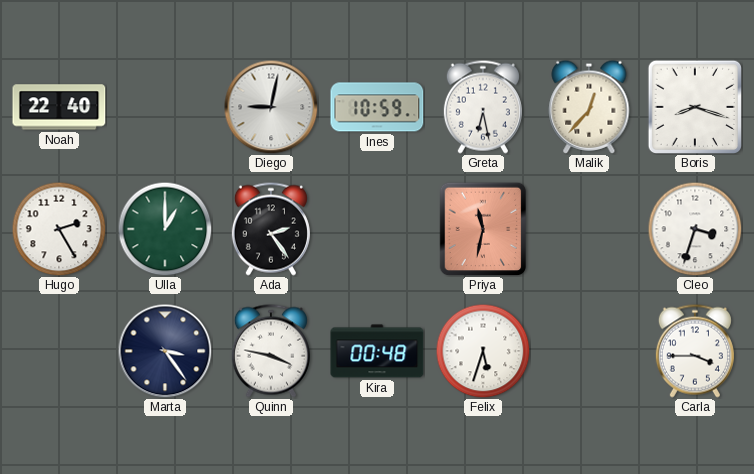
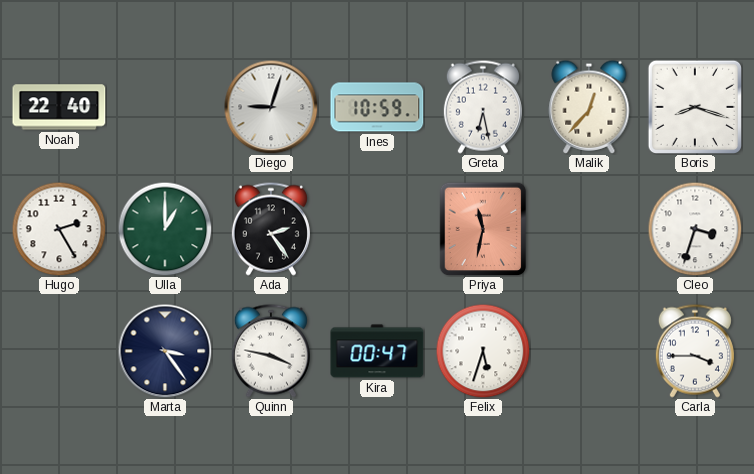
Diego: 9:02 -> 9:03 (271, 107)
Kira: 00:48 -> 00:47 (377, 351)
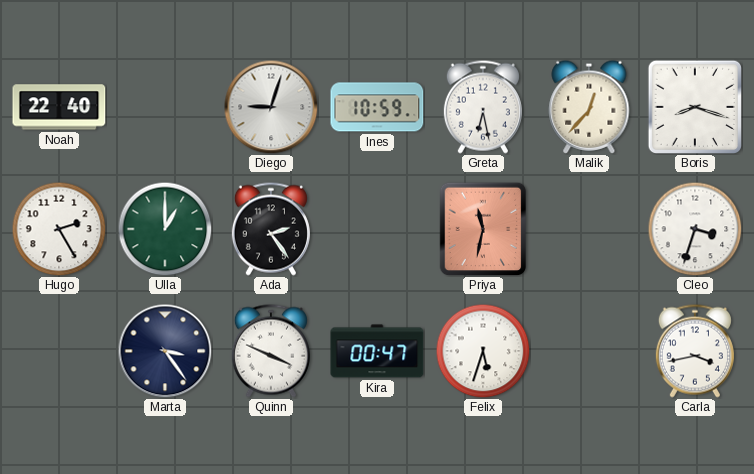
Quinn: 3:47 -> 3:49 (271, 351)
Carla: 3:45 -> 3:43 (695, 351)
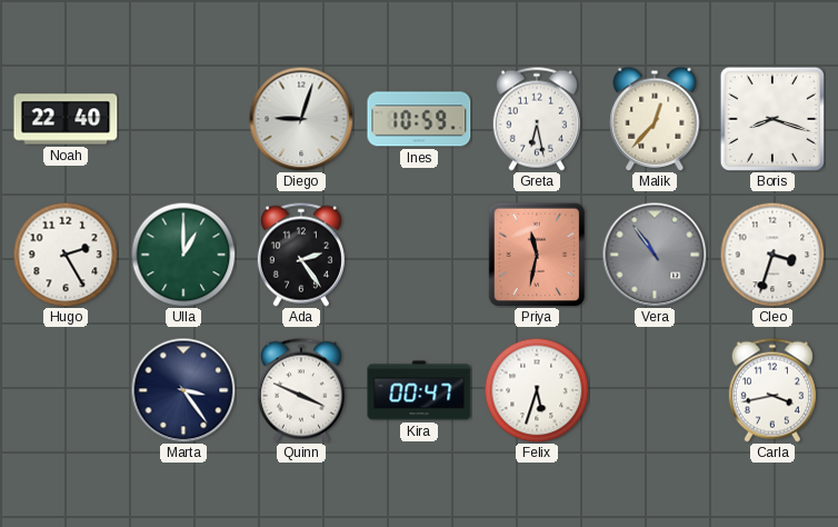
Vera: none -> 10:54 (655, 255)
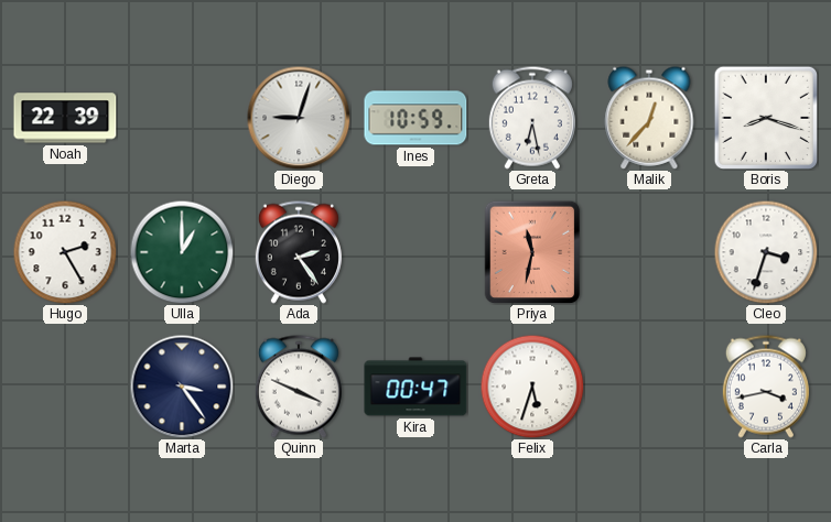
Noah: 22:40 -> 22:39 (65, 118)
Vera: 10:54 -> none (655, 255)
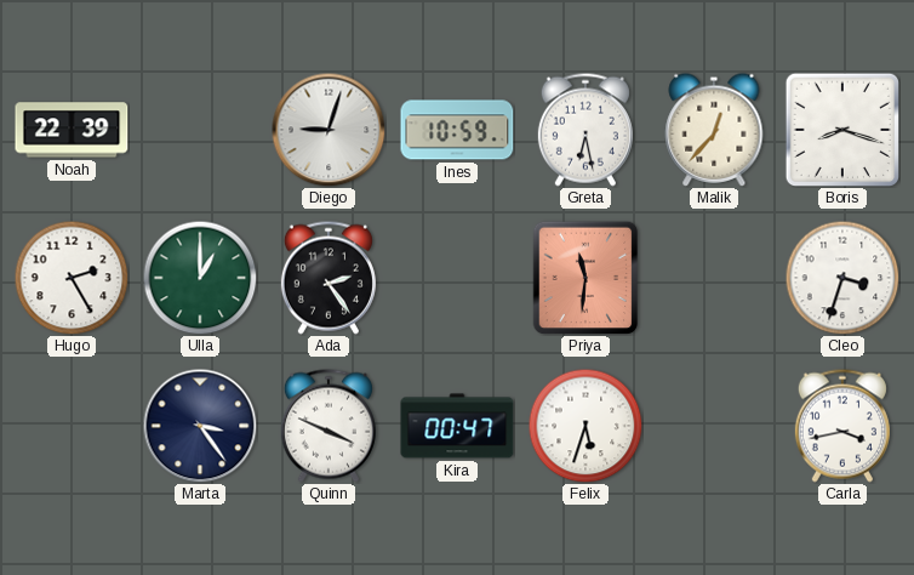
Priya: 11:32 -> 11:31 (585, 278)
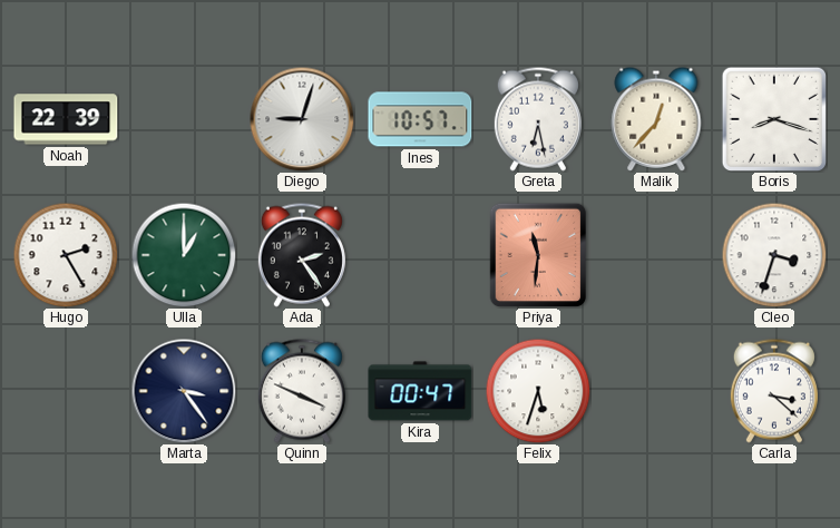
Ines: 10:59 -> 10:57 (420, 119)
Carla: 3:43 -> 3:22 (774, 391)
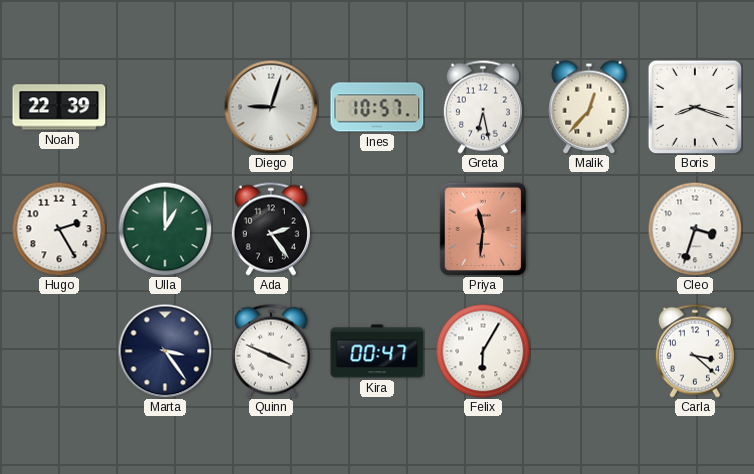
Felix: 5:33 -> 6:05 (483, 351)
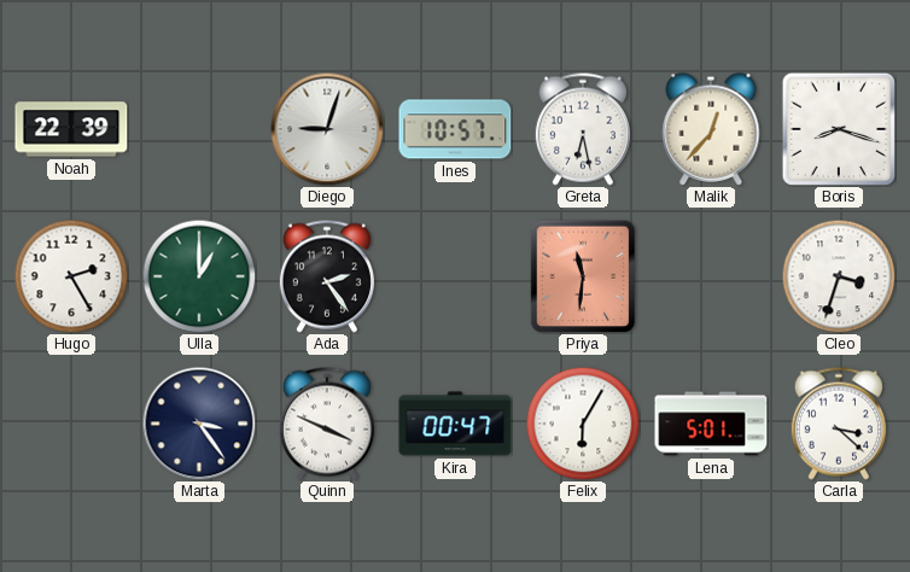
Lena: none -> 5:01 (711, 424)
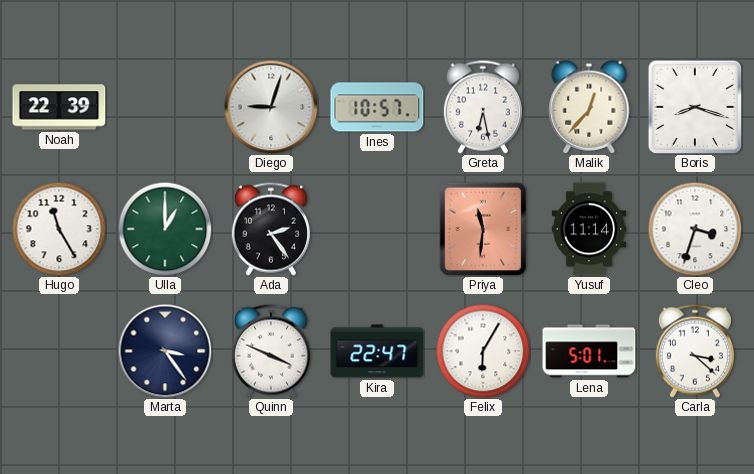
Hugo: 2:25 -> 11:25 (59, 229)
Yusuf: none -> 11:14 (589, 229)
Kira: 00:47 -> 22:47 (377, 351)
